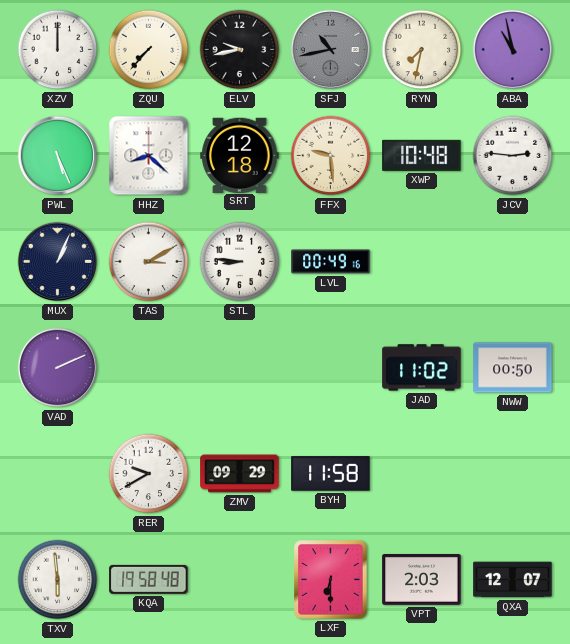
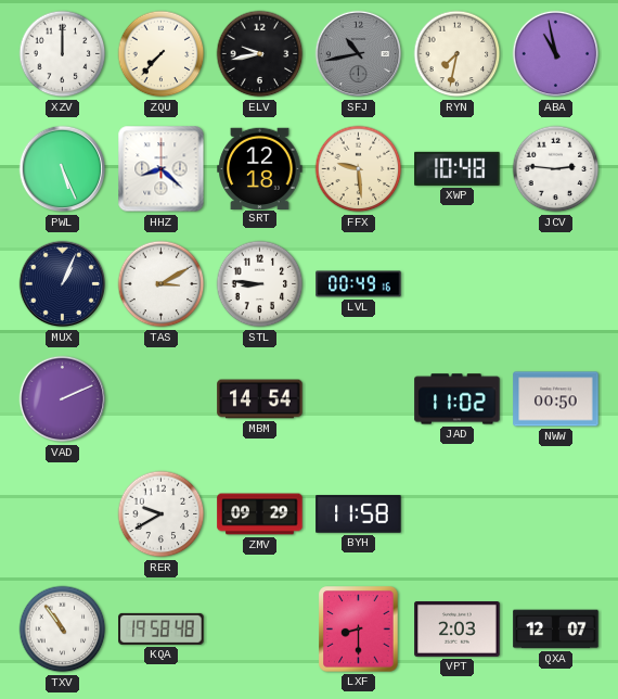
MBM: none -> 14:54 (260, 399)
TXV: 5:59 -> 10:54 (63, 630)
LXF: 6:30 -> 8:30 (359, 630)
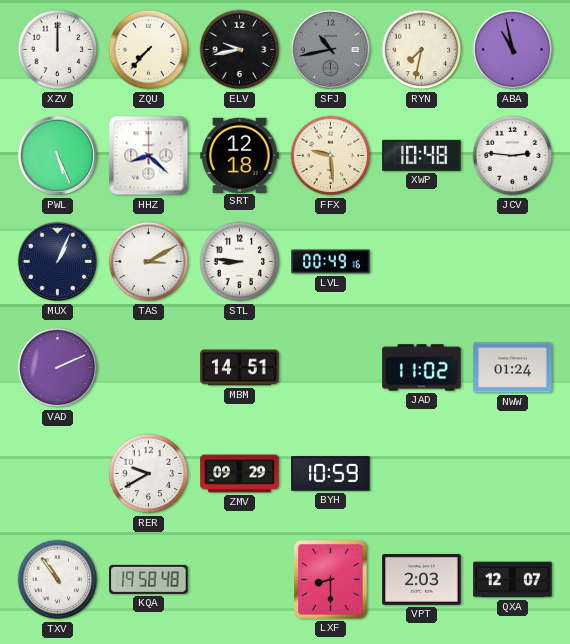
MBM: 14:54 -> 14:51 (240, 368)
NWW: 00:50 -> 01:24 (513, 368)
BYH: 11:58 -> 10:59 (331, 474)
